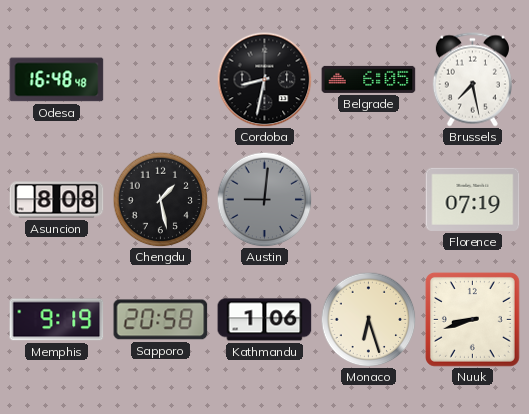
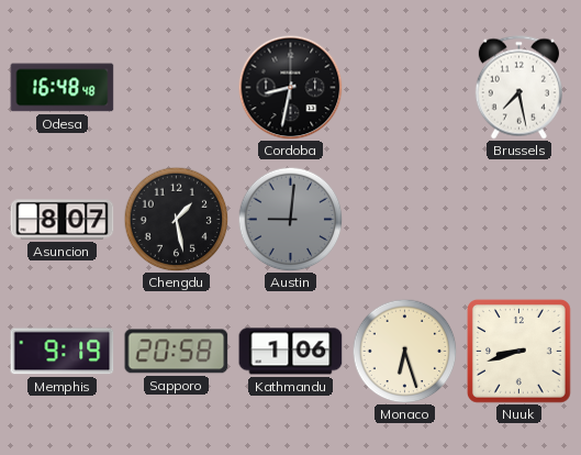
Belgrade: 6:05 -> none (369, 79)
Asuncion: 8:08 -> 8:07 (63, 220)
Florence: 07:19 -> none (473, 199)
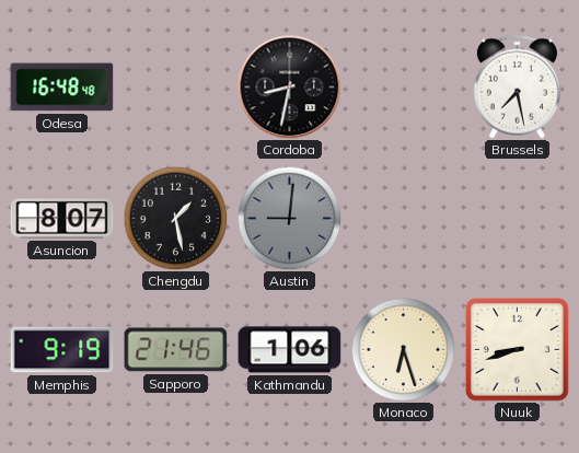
Sapporo: 20:58 -> 21:46 (176, 350)
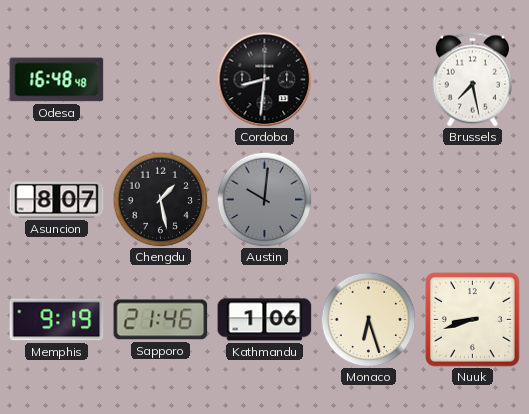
Cordoba: 8:32 -> 8:31 (264, 79)
Austin: 9:01 -> 10:01 (264, 199)
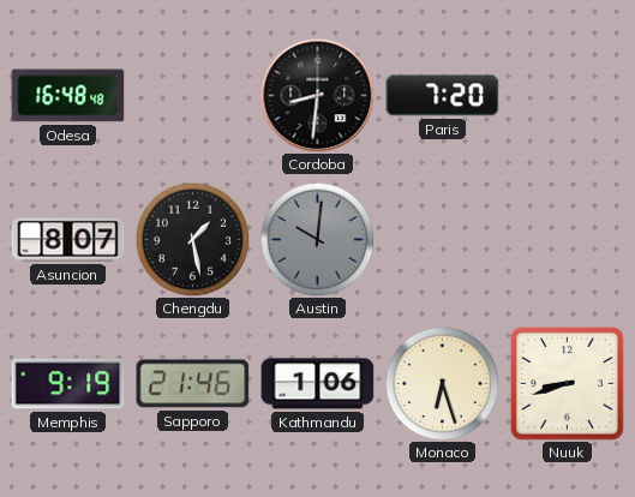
Paris: none -> 7:20 (443, 96)
Brussels: 7:28 -> none (472, 80)
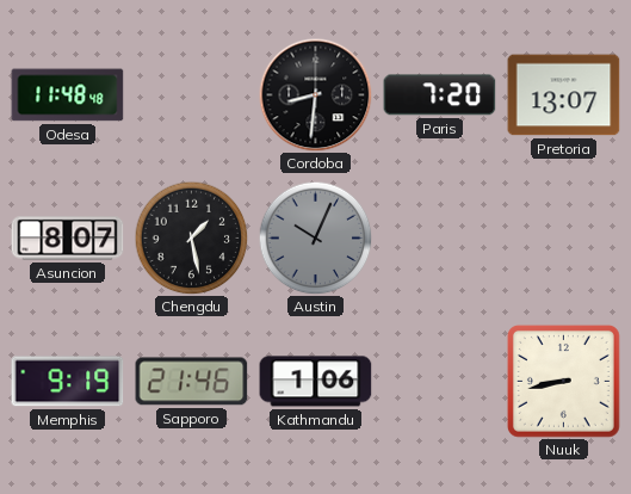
Odesa: 16:48 -> 11:48 (68, 95)
Pretoria: none -> 13:07 (564, 95)
Austin: 10:01 -> 10:04 (315, 237)
Monaco: 6:27 -> none (442, 383)
Nuuk: 8:42 -> 8:43 (563, 381)
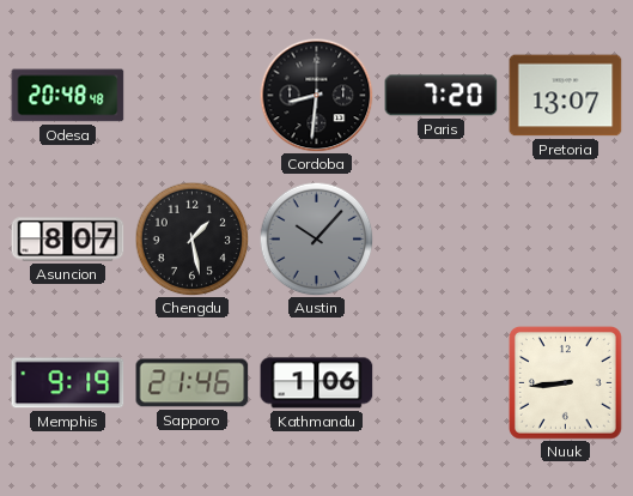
Odesa: 11:48 -> 20:48 (68, 96)
Austin: 10:04 -> 10:07 (316, 238)
Nuuk: 8:43 -> 8:44 (565, 382)
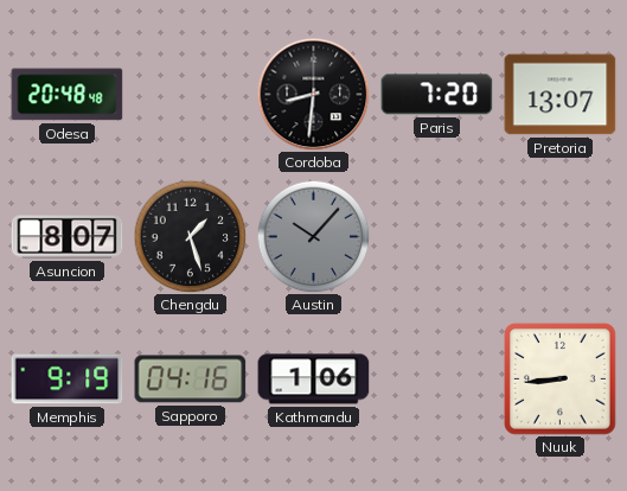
Chengdu: 1:28 -> 1:27 (190, 236)
Sapporo: 21:46 -> 04:16 (191, 380)
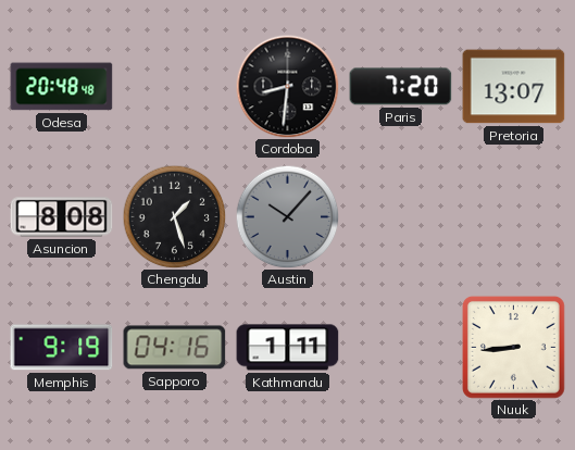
Asuncion: 8:07 -> 8:08 (62, 217)
Kathmandu: 1:06 -> 1:11 (288, 348)
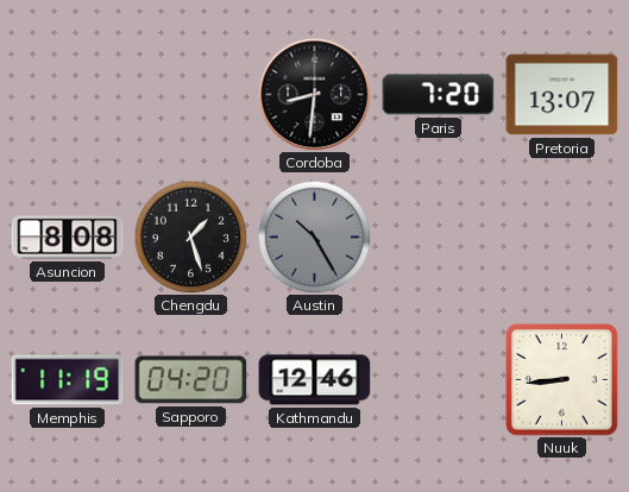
Odesa: 20:48 -> none (62, 87)
Austin: 10:07 -> 10:25 (314, 236)
Memphis: 9:19 -> 11:19 (68, 380)
Sapporo: 04:16 -> 04:20 (191, 380)
Kathmandu: 1:11 -> 12:46 (315, 380)
